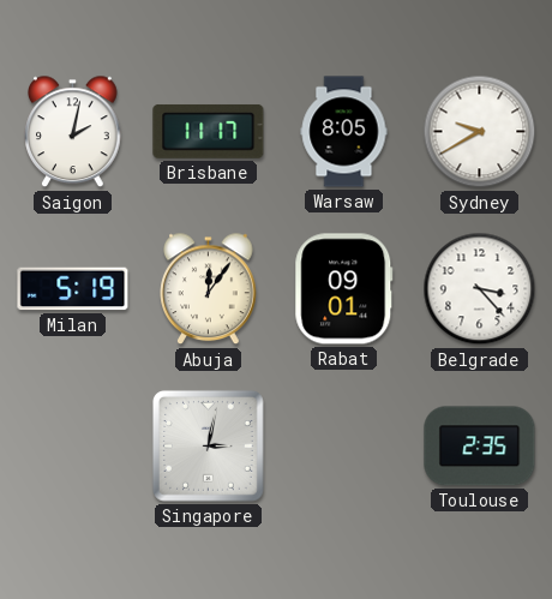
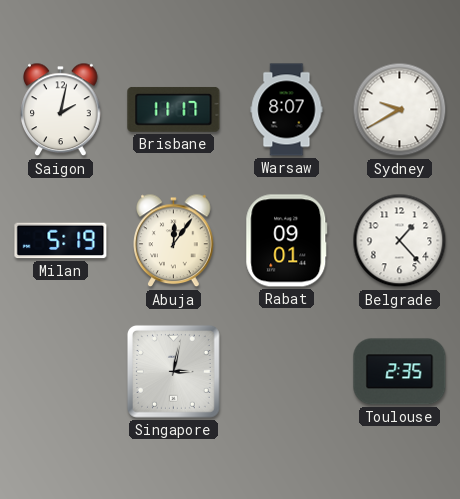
Warsaw: 8:05 -> 8:07 (287, 110)
Belgrade: 3:23 -> 1:23 (400, 241)
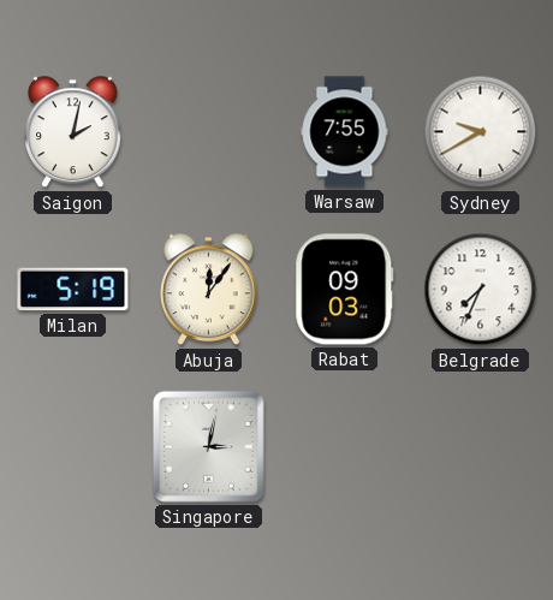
Brisbane: 11:17 -> none (174, 109)
Warsaw: 8:07 -> 7:55 (345, 132)
Rabat: 09:01 -> 09:03 (345, 290)
Belgrade: 1:23 -> 7:34 (481, 290)
Toulouse: 2:35 -> none (400, 372)
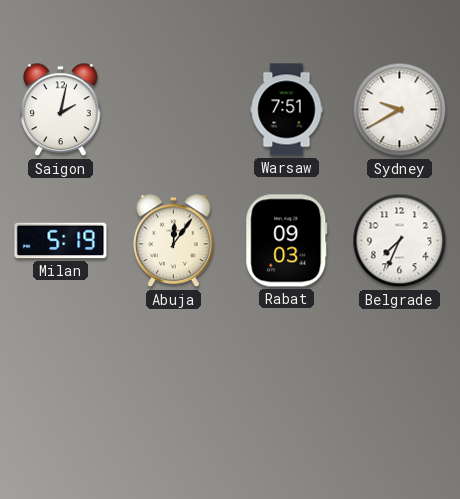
Warsaw: 7:55 -> 7:51 (287, 110)
Singapore: 3:02 -> none (209, 447)
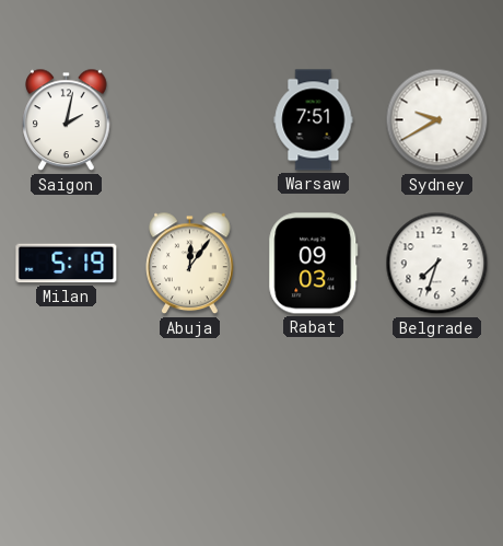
Belgrade: 7:34 -> 7:33 (437, 264)
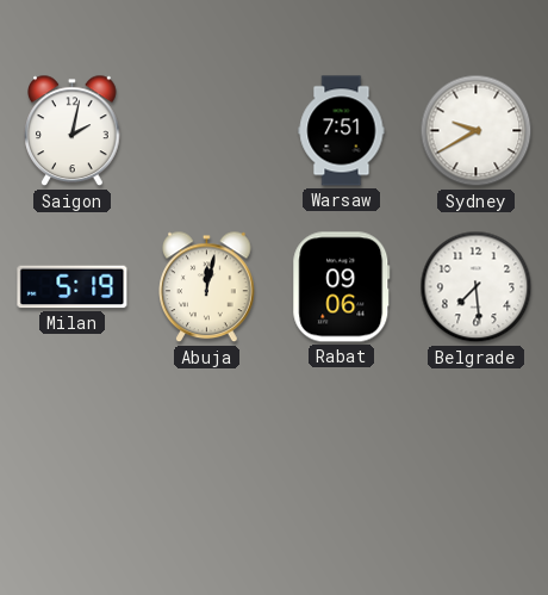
Abuja: 12:06 -> 12:02 (207, 287)
Rabat: 09:03 -> 09:06 (342, 287)
Belgrade: 7:33 -> 7:29 (477, 287)
